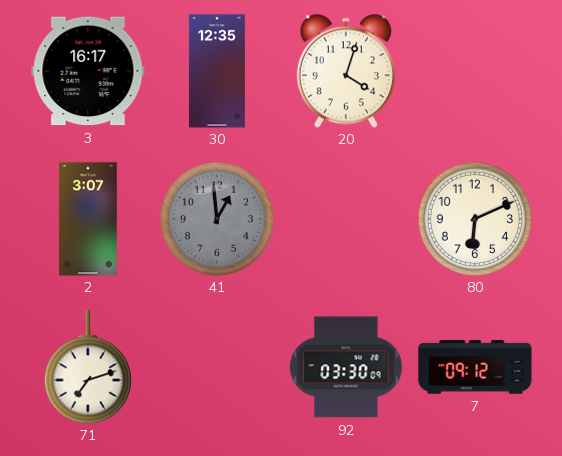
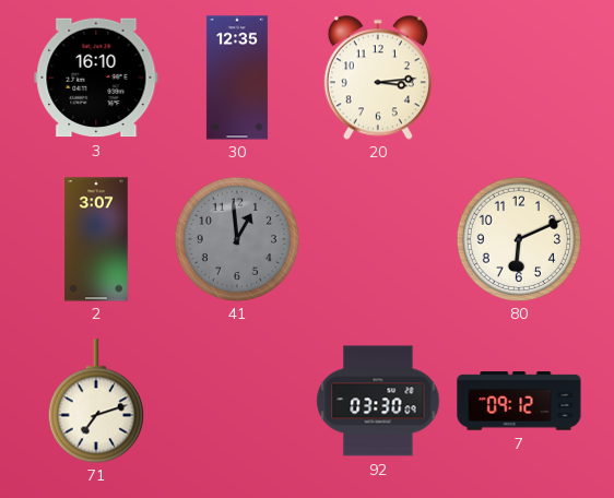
3: 16:17 -> 16:10 (96, 78)
20: 4:03 -> 3:14 (378, 78)
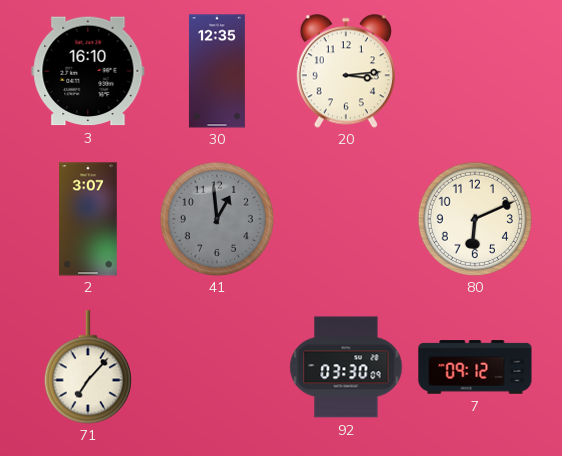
71: 7:12 -> 7:07 (88, 367)
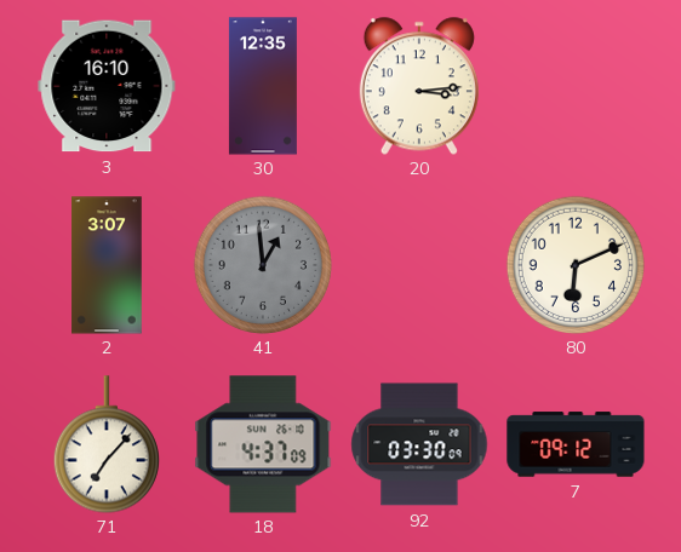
18: none -> 4:37 (263, 444)
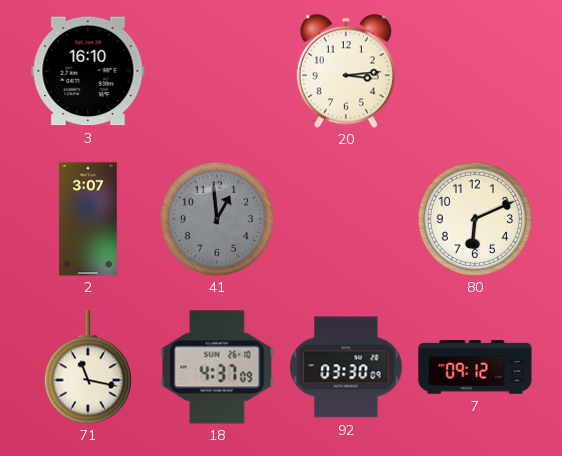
30: 12:35 -> none (263, 86)
71: 7:07 -> 11:17 (88, 367)
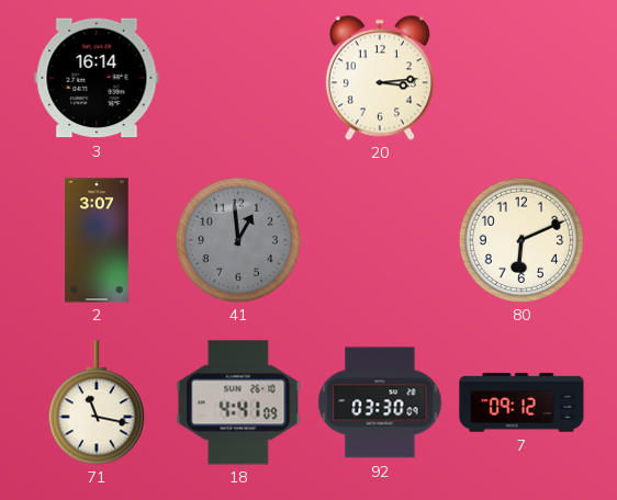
3: 16:10 -> 16:14 (97, 78)
18: 4:37 -> 4:41 (238, 402)
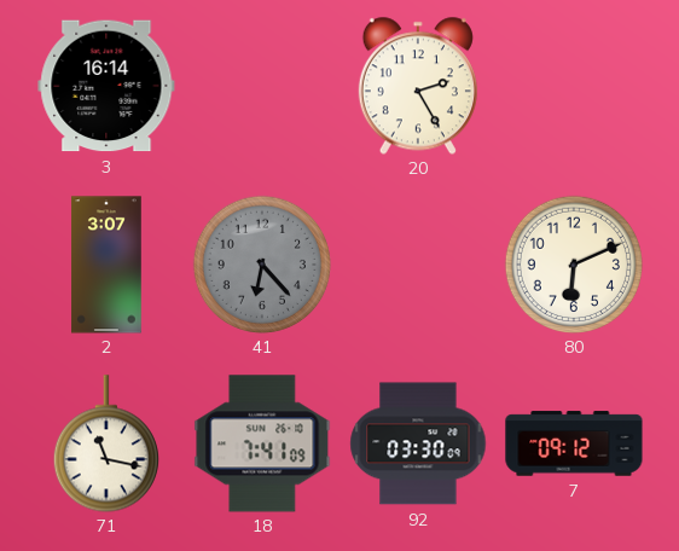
20: 3:14 -> 2:25 (418, 86)
41: 12:59 -> 6:23 (261, 263)
18: 4:41 -> 7:41 (262, 443)
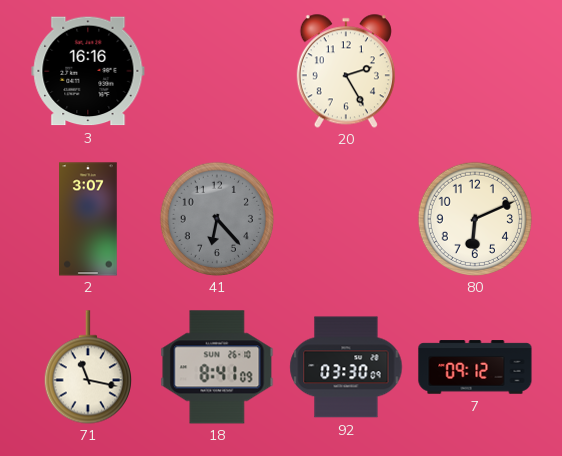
3: 16:14 -> 16:16 (88, 71)
18: 7:41 -> 8:41 (217, 367)
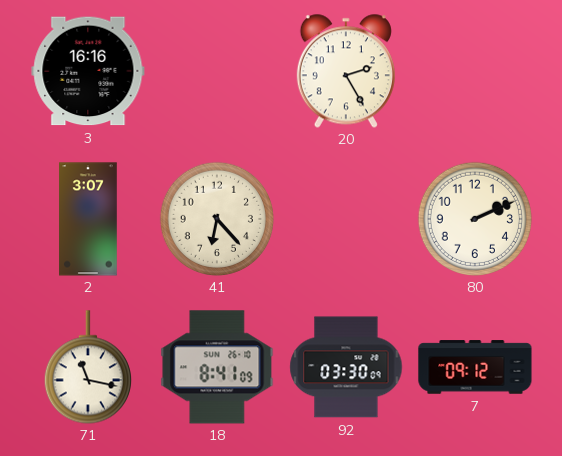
41 dial: grey -> cream (216, 218)
80: 6:11 -> 2:11 (474, 218)
